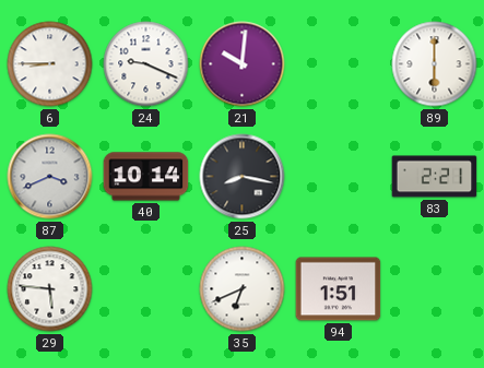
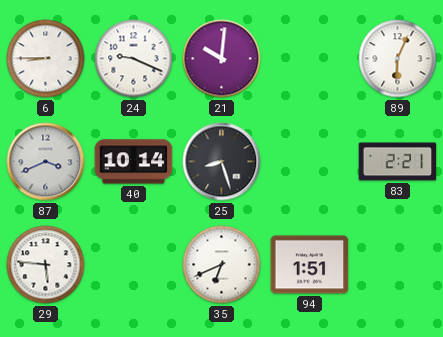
89: 6:00 -> 6:04 (398, 59)
25: 8:17 -> 8:27 (222, 162)
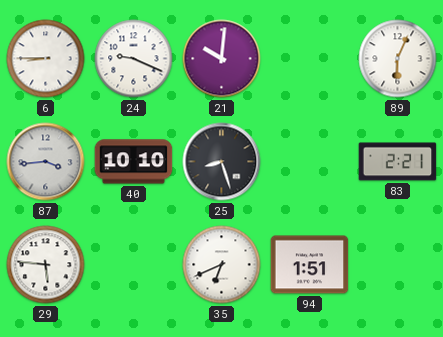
87: 3:41 -> 3:44 (46, 162)
40: 10:14 -> 10:10 (134, 162)
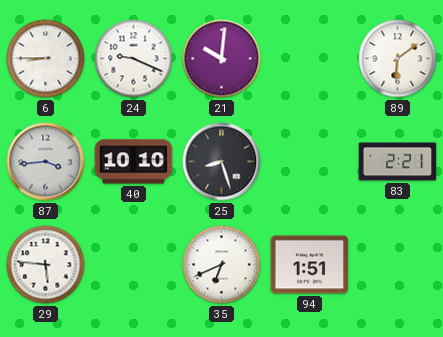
89: 6:04 -> 6:09 (398, 59)
